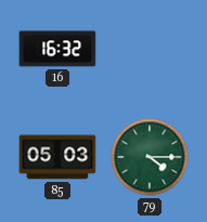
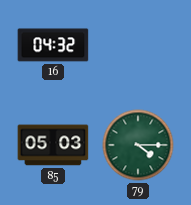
16: 16:32 -> 04:32 (53, 45)
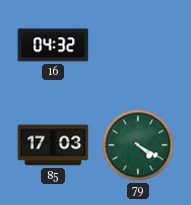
85: 05:03 -> 17:03 (53, 145)
79: 4:15 -> 4:20 (138, 145)
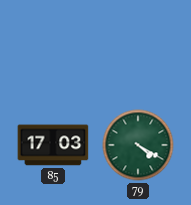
16: 04:32 -> none (53, 45)
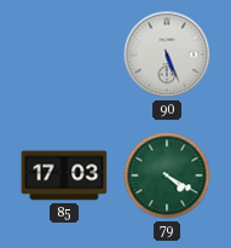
90: none -> 5:26 (167, 54)
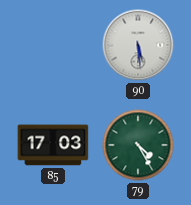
90: 5:26 -> 5:29 (138, 45)
79: 4:20 -> 4:25 (138, 145)
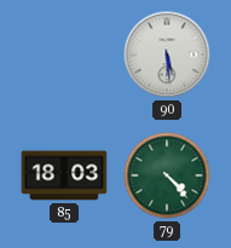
85: 17:03 -> 18:03 (64, 175)
79: 4:25 -> 4:23 (167, 175)
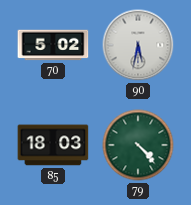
70: none -> 5:02 (53, 45)
90: 5:29 -> 5:32 (138, 45)
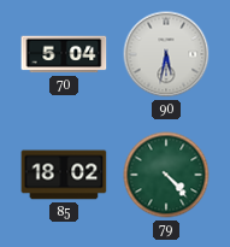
70: 5:02 -> 5:04 (64, 54)
85: 18:03 -> 18:02 (64, 175)
